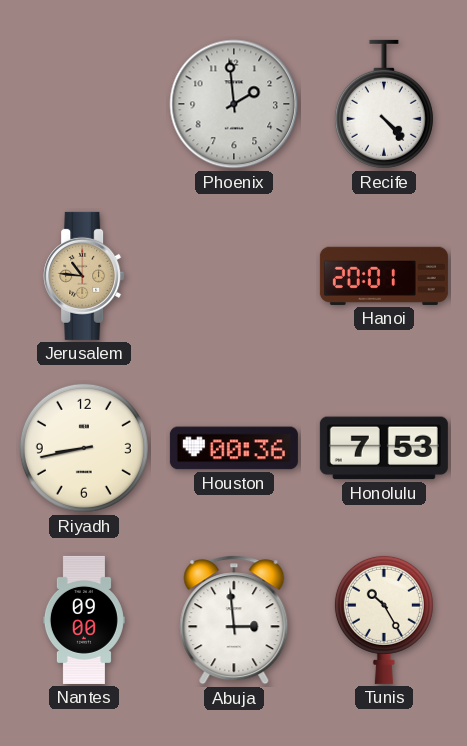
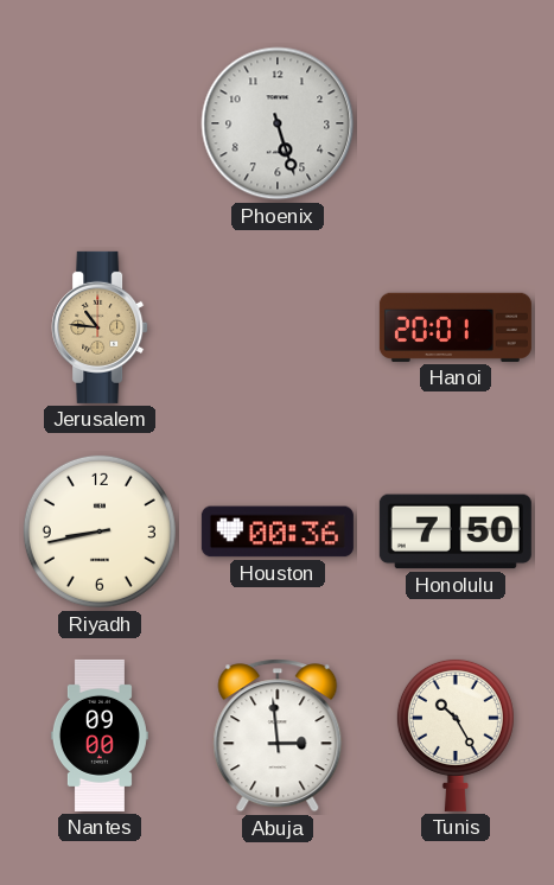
Phoenix: 1:59 -> 5:27 (278, 123)
Recife: 4:23 -> none (384, 104)
Honolulu: 7:53 -> 7:50 (456, 531)
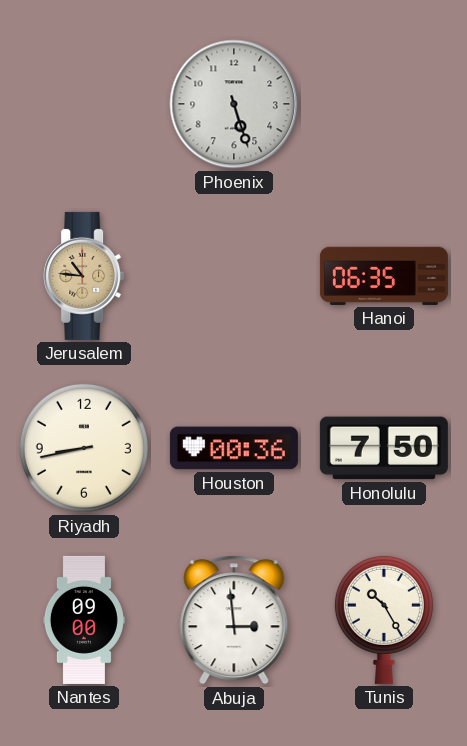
Hanoi: 20:01 -> 06:35 (384, 276)
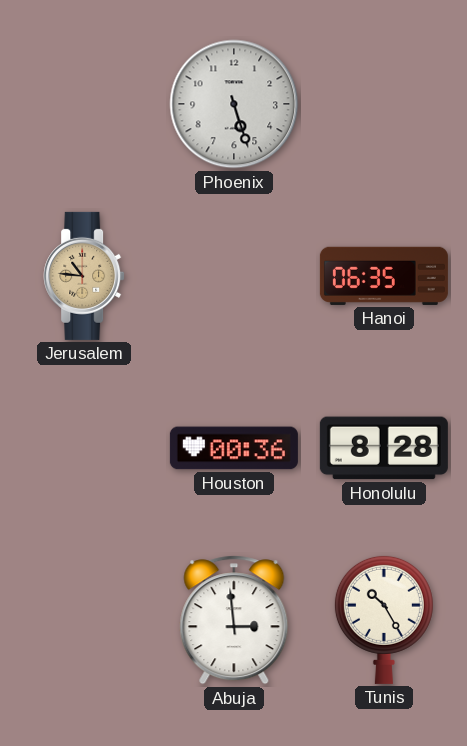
Riyadh: 8:43 -> none (84, 448)
Honolulu: 7:50 -> 8:28 (384, 448)
Nantes: 09:00 -> none (84, 620)
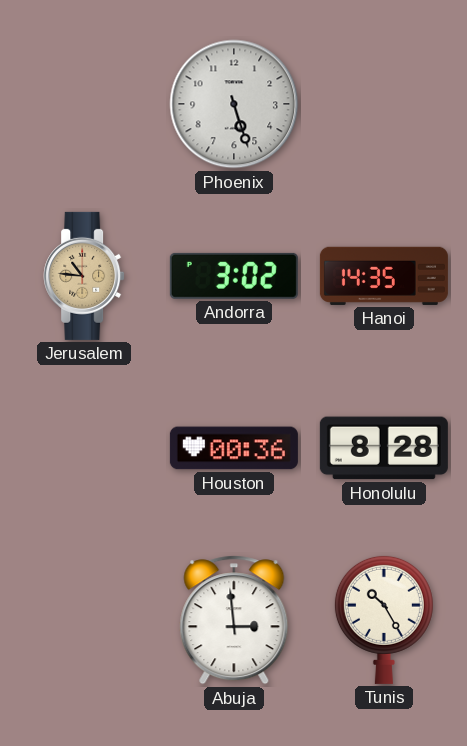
Andorra: none -> 3:02 (234, 276)
Hanoi: 06:35 -> 14:35 (384, 276)
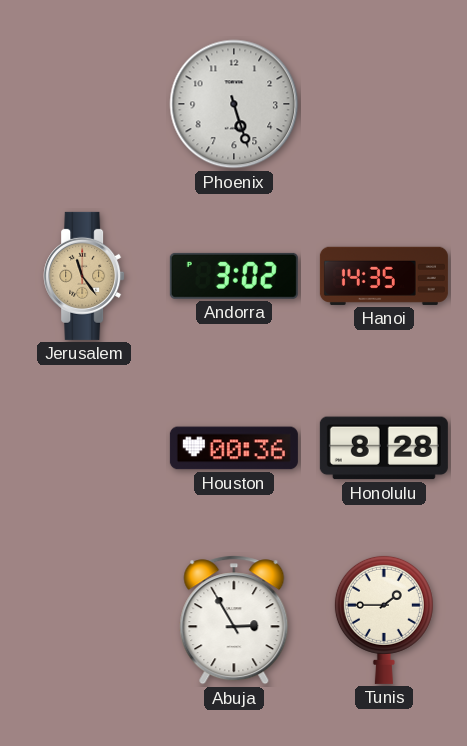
Jerusalem: 10:46 -> 11:24 (84, 276)
Abuja: 2:59 -> 2:55 (234, 620)
Tunis: 10:25 -> 1:45 (384, 619)
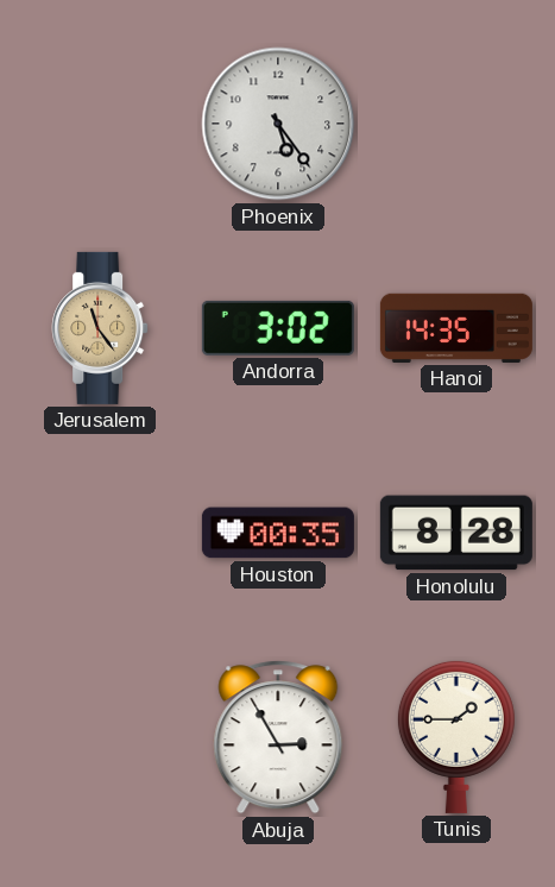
Phoenix: 5:27 -> 5:24 (278, 124)
Houston: 00:36 -> 00:35 (278, 533)
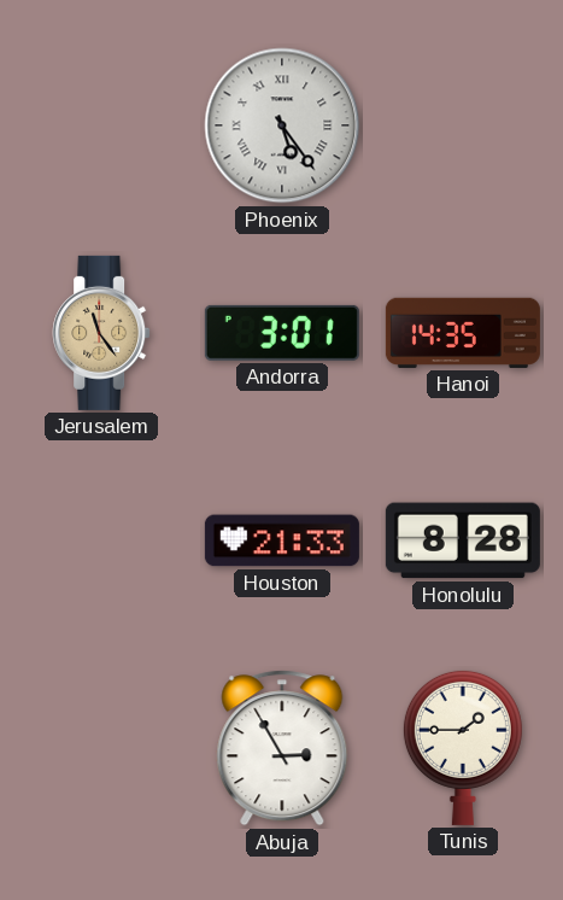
Phoenix numerals: Arabic -> Roman (282, 125)
Andorra: 3:02 -> 3:01 (282, 333)
Houston: 00:35 -> 21:33 (282, 540)
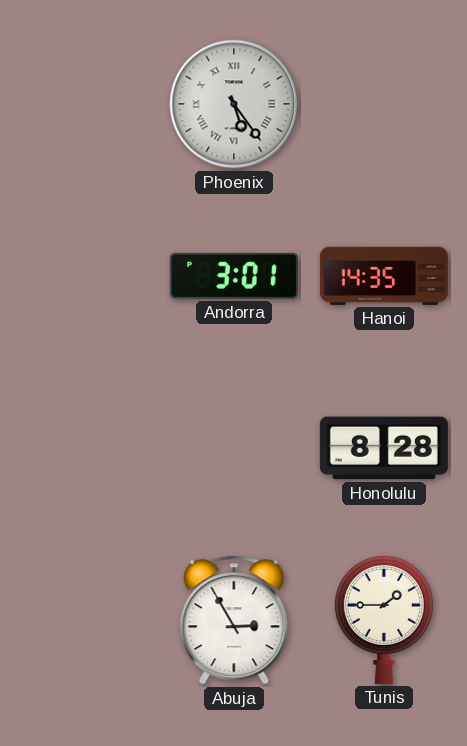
Jerusalem: 11:24 -> none (101, 333)
Houston: 21:33 -> none (282, 540)
